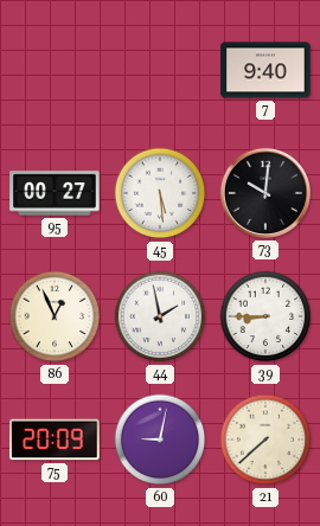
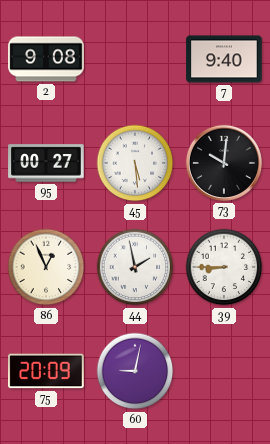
2: none -> 9:08 (46, 59)
21: 7:38 -> none (265, 440)
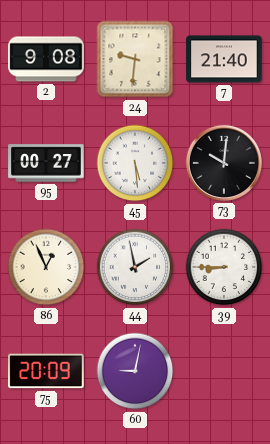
24: none -> 9:31 (135, 59)
7: 9:40 -> 21:40 (224, 59)
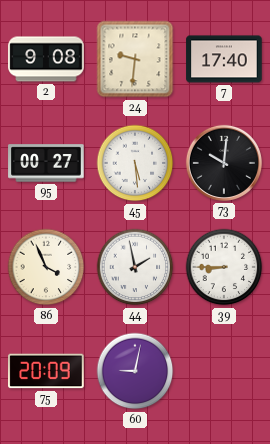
7: 21:40 -> 17:40 (224, 59)
86: 12:56 -> 3:56 (46, 267)
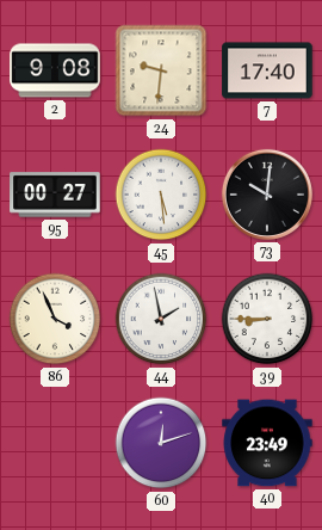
75: 20:09 -> none (46, 371)
60: 9:02 -> 12:12 (161, 443)
40: none -> 23:49 (267, 443)
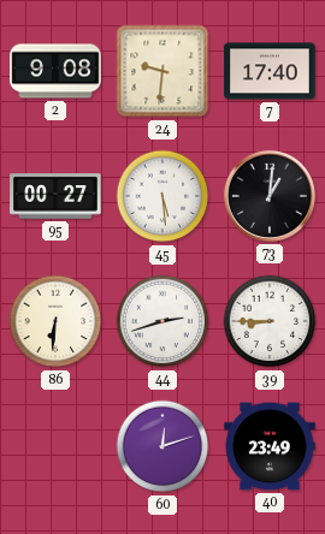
73: 10:01 -> 1:01 (270, 196)
86: 3:56 -> 6:31 (55, 321)
44: 1:58 -> 2:42 (162, 321)
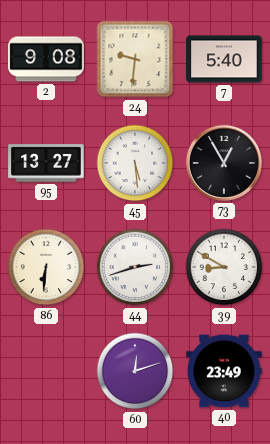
7: 17:40 -> 5:40 (224, 59)
95: 00:27 -> 13:27 (46, 163)
73: 1:01 -> 12:55 (224, 163)
39: 8:45 -> 8:50 (224, 267)
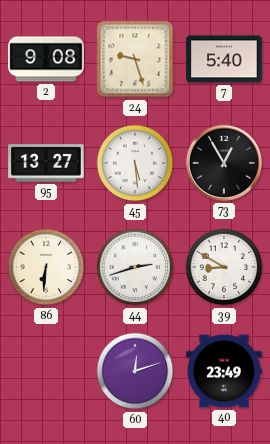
24: 9:31 -> 9:27 (135, 59)
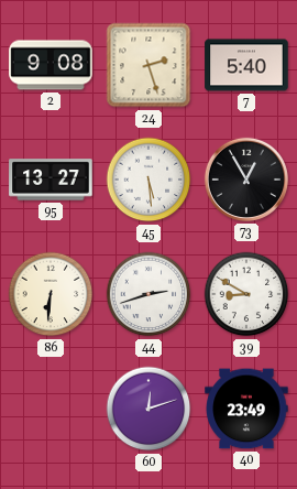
24: 9:27 -> 2:27 (148, 65)
